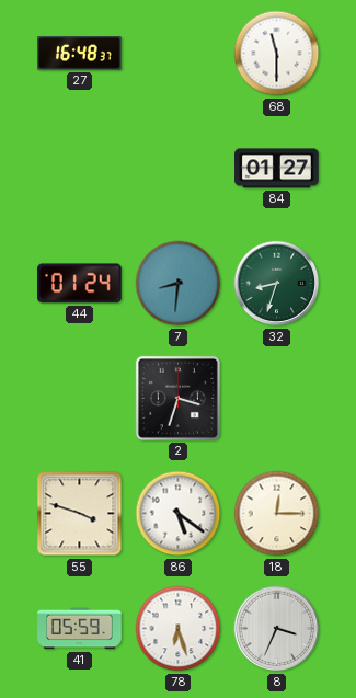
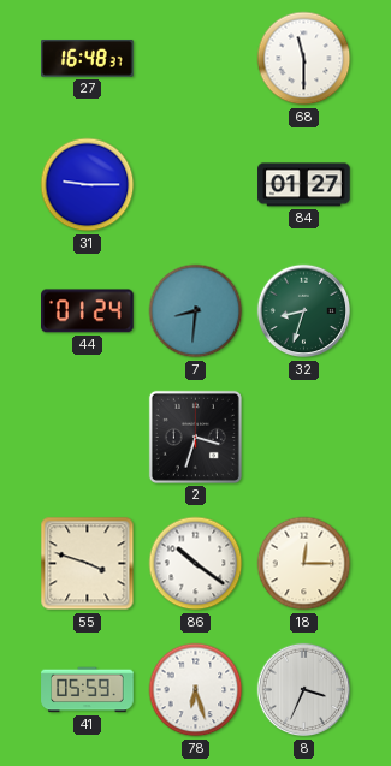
31: none -> 9:15 (88, 185)
86: 5:21 -> 10:21 (196, 564)
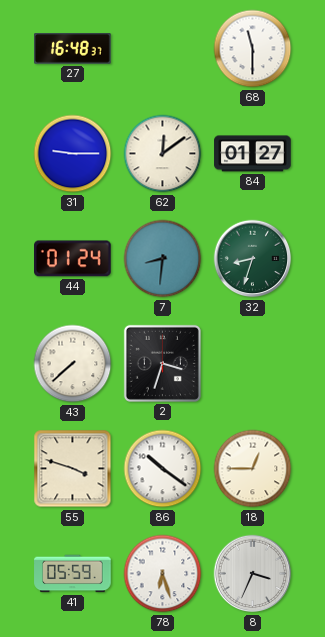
62: none -> 12:09 (163, 154)
43: none -> 7:38 (73, 364)
18: 12:15 -> 12:45 (253, 469)
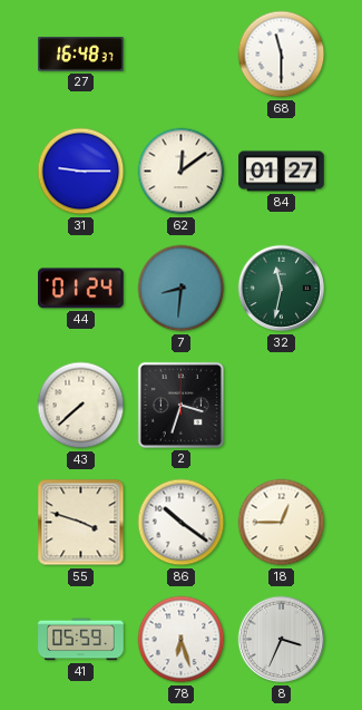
32: 8:33 -> 11:32 (282, 289)
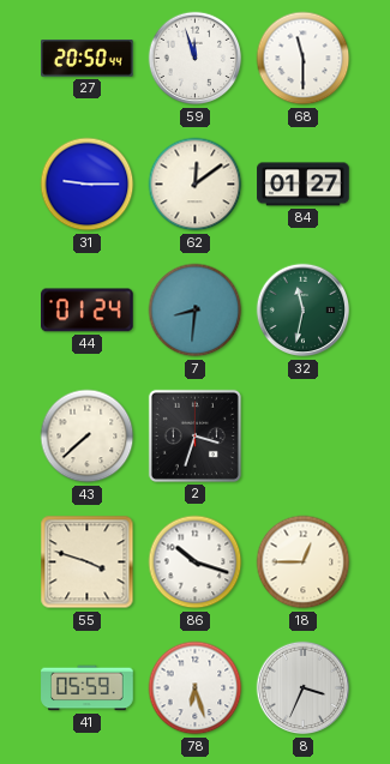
27: 16:48 -> 20:50 (88, 59)
59: none -> 11:57 (196, 59)
86: 10:21 -> 10:18 (196, 563)
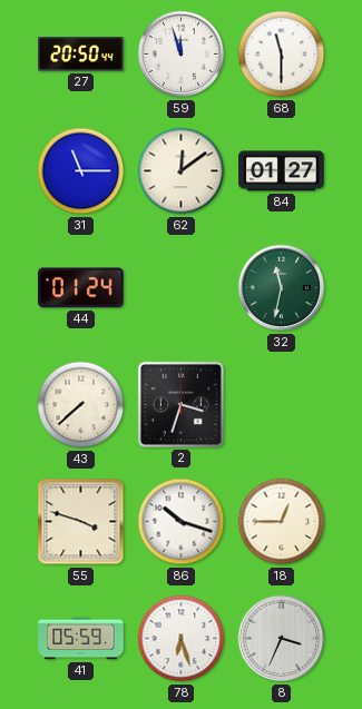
31: 9:15 -> 11:15 (81, 171)
7: 8:31 -> none (196, 311)
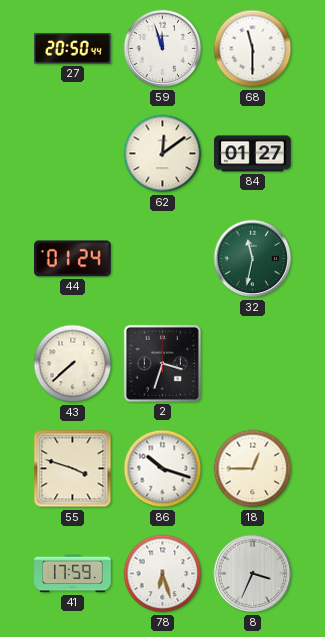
31: 11:15 -> none (81, 171)
41: 05:59 -> 17:59 (73, 574)
